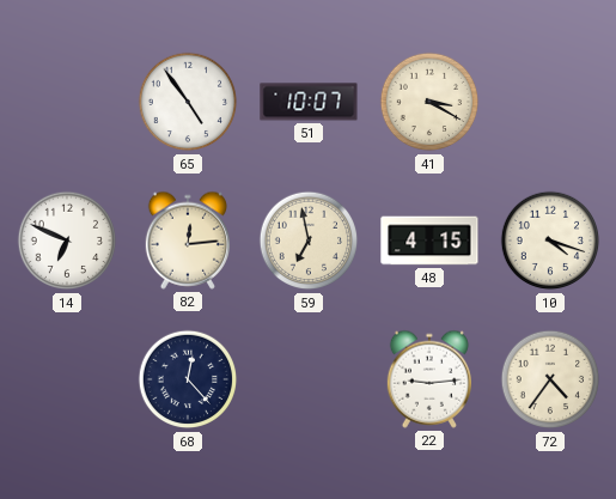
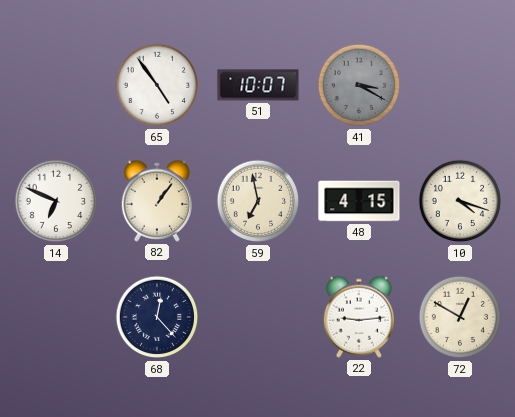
41 dial: cream -> grey (359, 85)
82: 12:14 -> 1:06 (156, 201)
72: 4:36 -> 12:50 (460, 317)
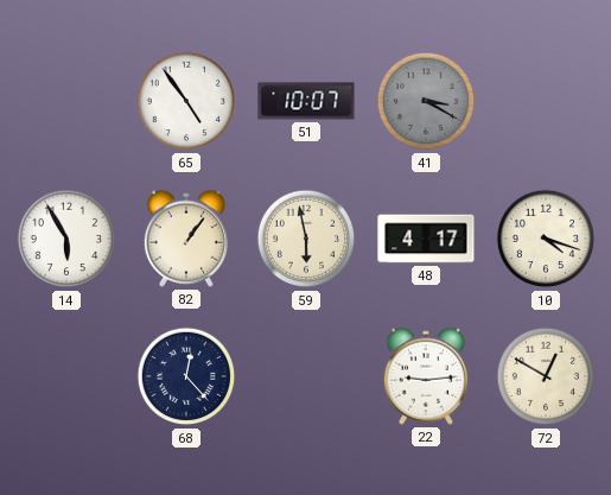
14: 6:49 -> 5:55 (66, 239)
59: 6:58 -> 5:58 (306, 239)
48: 4:15 -> 4:17 (426, 239)
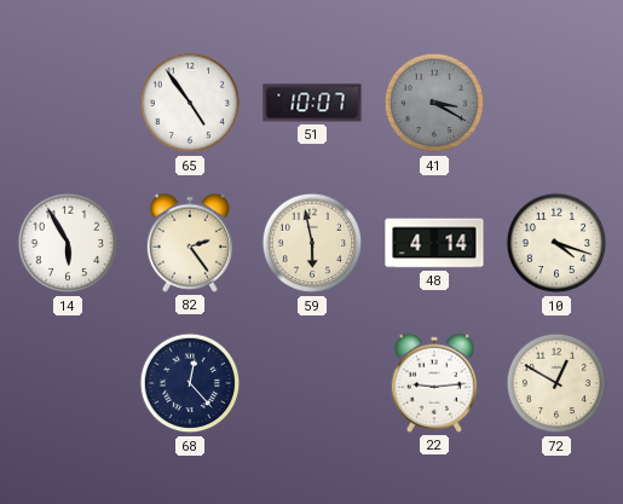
82: 1:06 -> 2:24 (189, 243)
48: 4:17 -> 4:14 (434, 243)
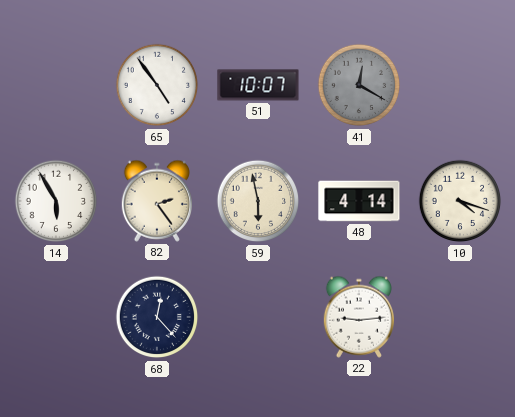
41: 3:20 -> 12:20 (359, 85)
72: 12:50 -> none (556, 383)
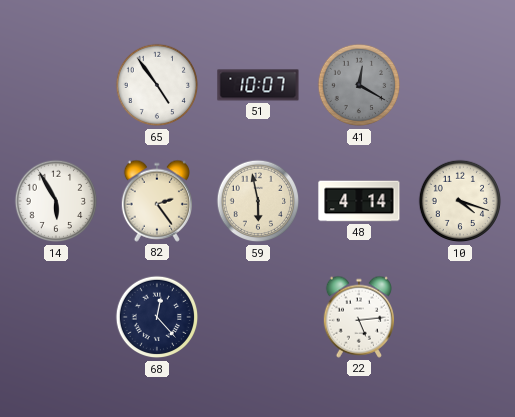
22: 9:14 -> 5:14 (358, 317)
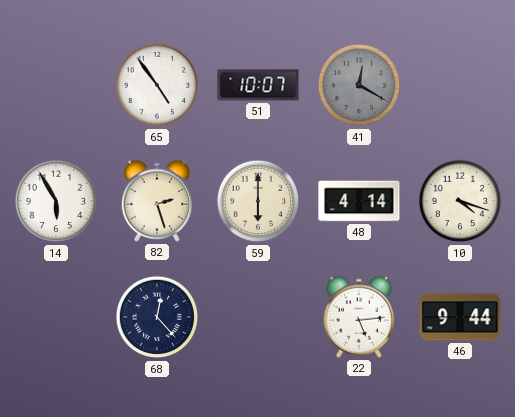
82: 2:24 -> 2:27 (156, 201)
59: 5:58 -> 6:00 (258, 201)
46: none -> 9:44 (460, 317)
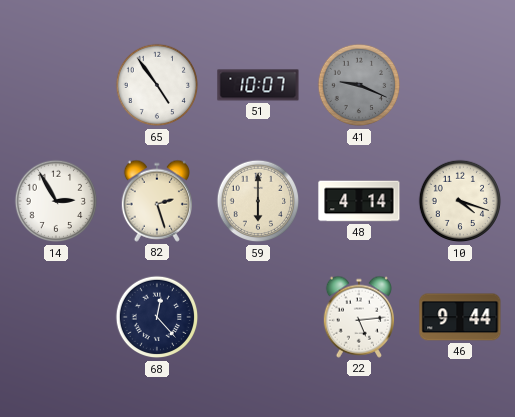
41: 12:20 -> 9:19 (359, 85)
14: 5:55 -> 2:55 (56, 201)
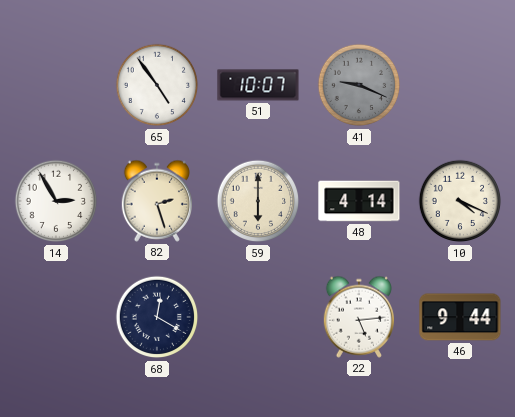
10: 4:18 -> 4:19 (460, 201)
68: 12:23 -> 12:20 (157, 317)
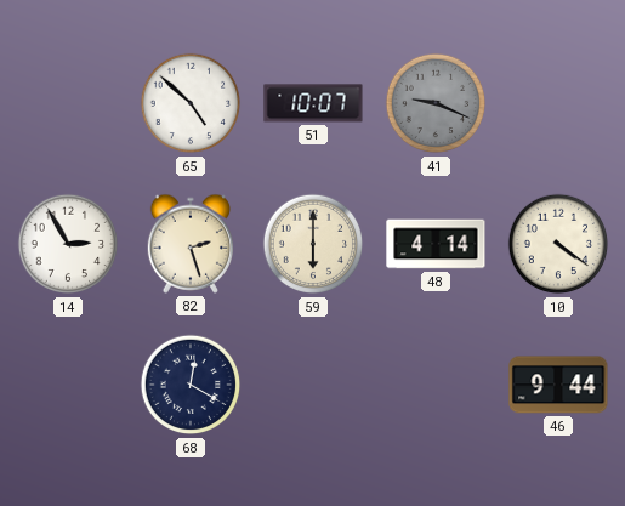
65: 4:54 -> 4:52 (191, 103)
10: 4:19 -> 4:21 (558, 244)
22: 5:14 -> none (358, 317)
